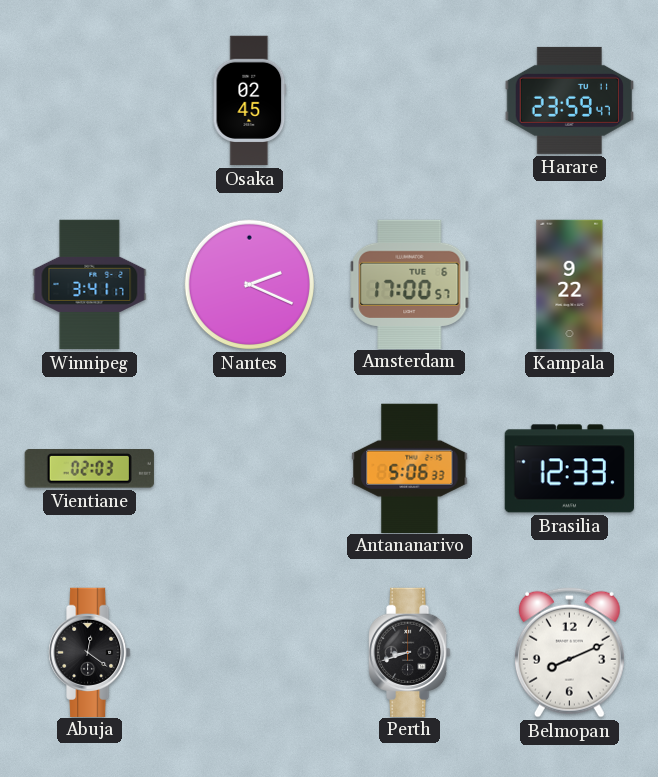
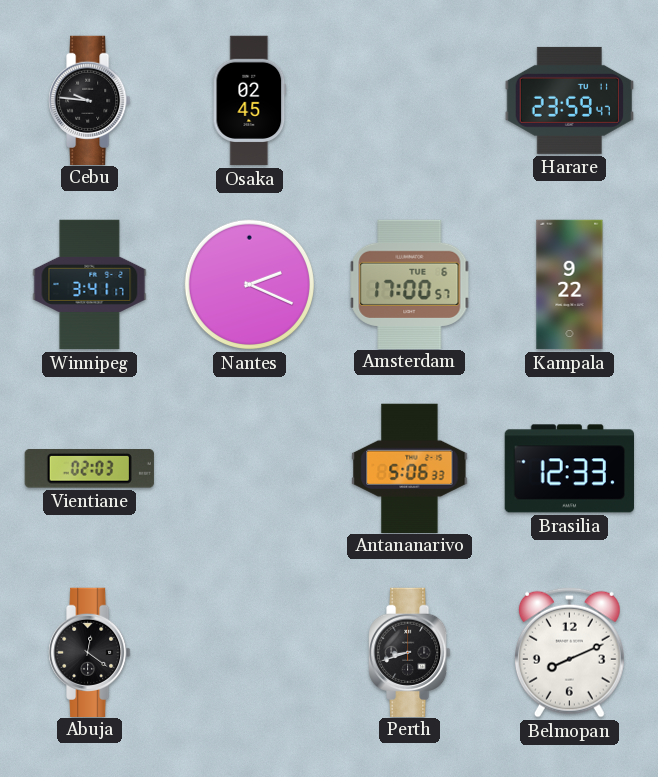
Cebu: none -> 9:46 (90, 100)
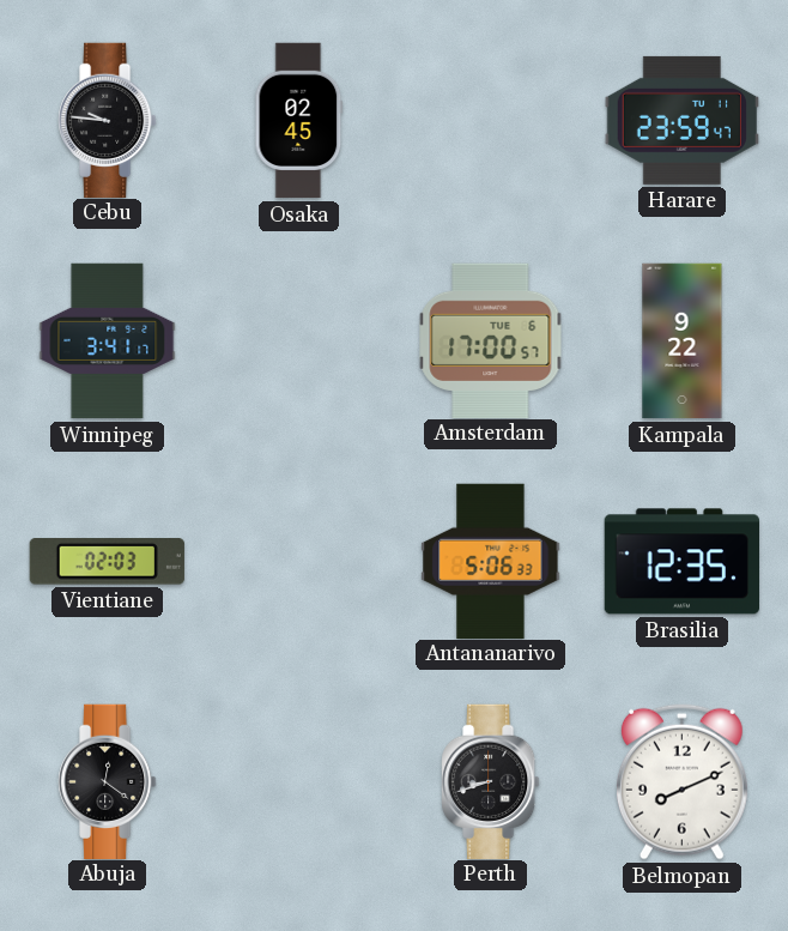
Nantes: 2:19 -> none (250, 285)
Brasilia: 12:33 -> 12:35 (681, 562)
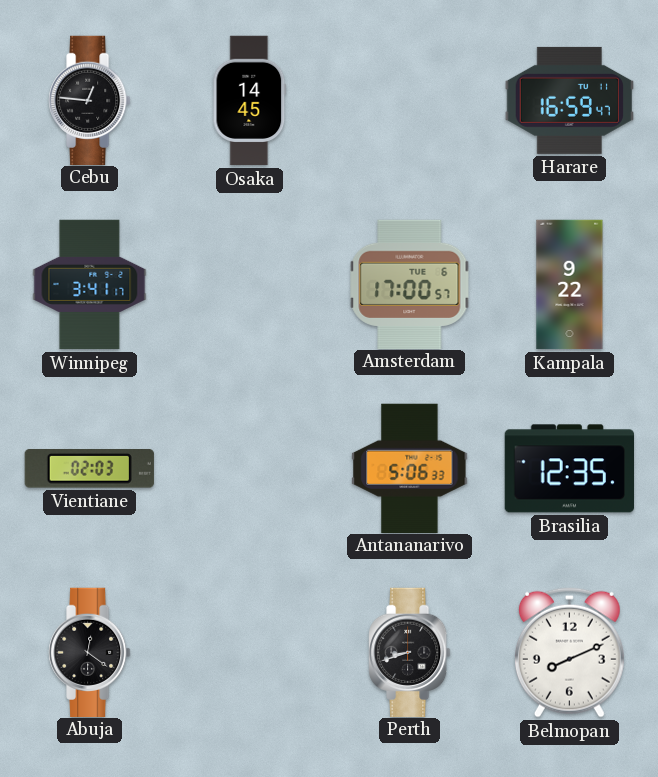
Cebu: 9:46 -> 12:46 (90, 100)
Osaka: 02:45 -> 14:45 (250, 101)
Harare: 23:59 -> 16:59 (569, 100)
